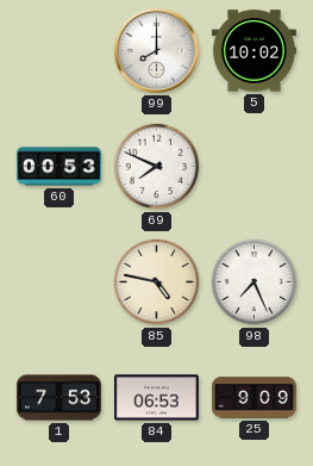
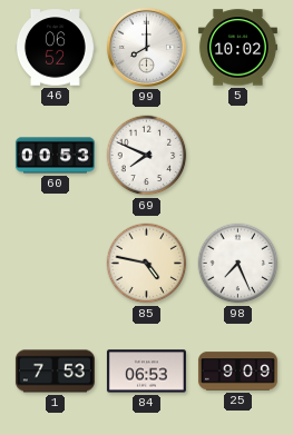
46: none -> 06:52 (55, 48)
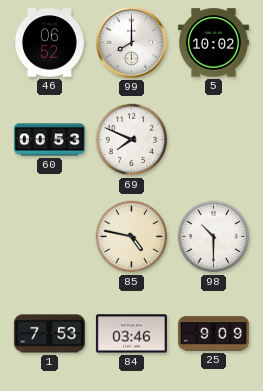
98: 7:26 -> 10:30 (214, 237)
84: 06:53 -> 03:46 (131, 334)
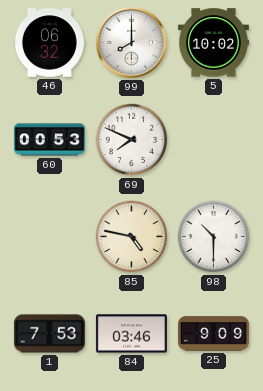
46: 06:52 -> 06:32 (49, 43)
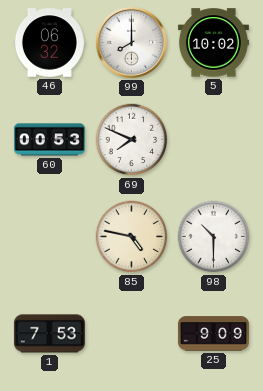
84: 03:46 -> none (131, 334)
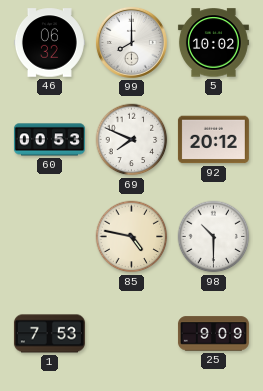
92: none -> 20:12 (213, 140)
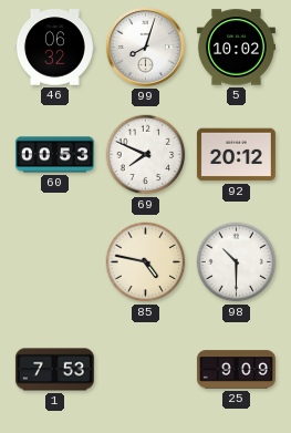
99: 8:00 -> 8:03 (145, 47)
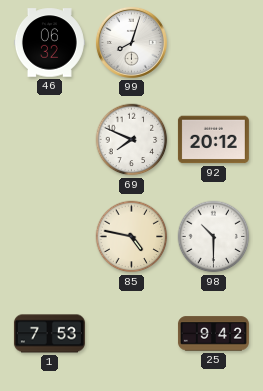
5: 10:02 -> none (236, 48)
60: 00:53 -> none (54, 155)
25: 9:09 -> 9:42 (213, 334)
